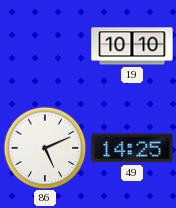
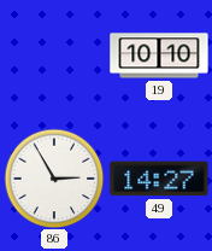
86: 5:11 -> 2:55 (54, 179)
49: 14:25 -> 14:27 (159, 179)
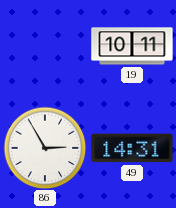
19: 10:10 -> 10:11 (132, 46)
49: 14:27 -> 14:31 (132, 148)
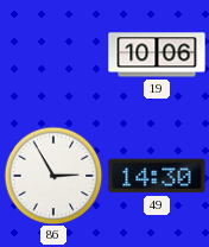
19: 10:11 -> 10:06 (157, 55)
49: 14:31 -> 14:30 (157, 176)
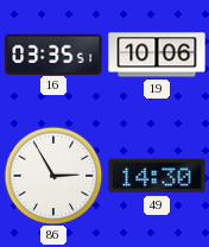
16: none -> 03:35 (53, 53)
